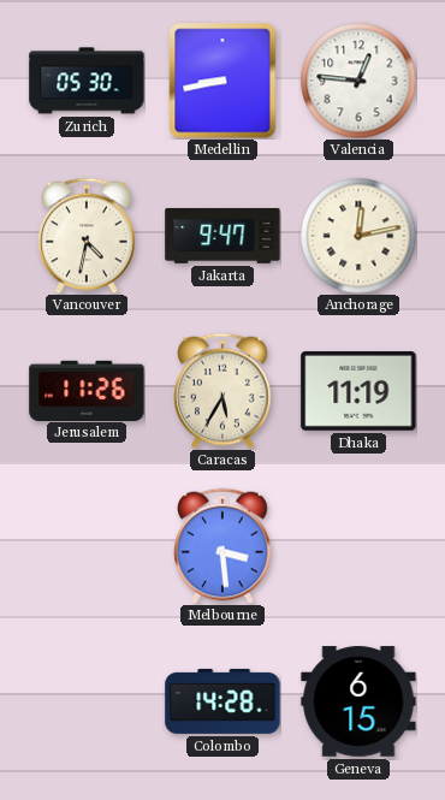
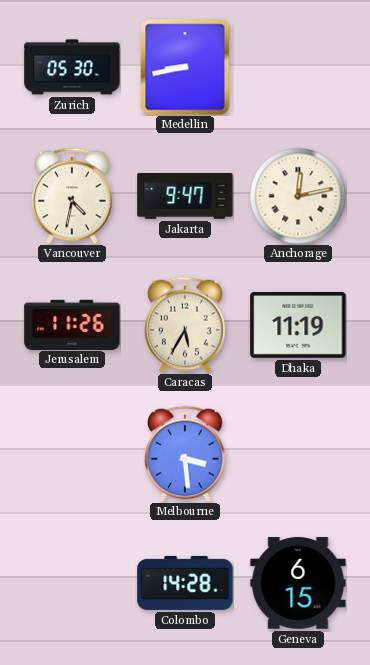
Valencia: 12:46 -> none (358, 81)
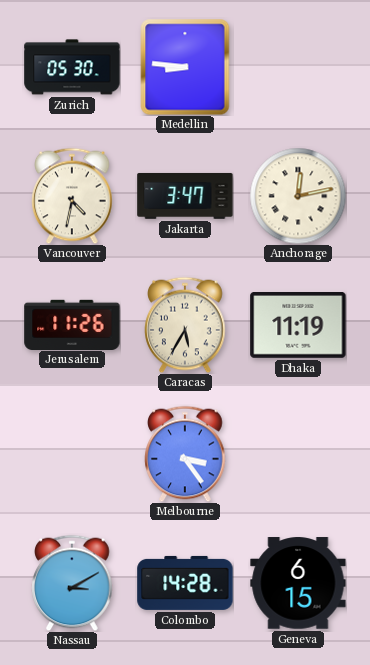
Medellin: 8:43 -> 8:46 (185, 67)
Jakarta: 9:47 -> 3:47 (185, 196)
Melbourne: 3:29 -> 3:24 (185, 454)
Nassau: none -> 3:10 (72, 583)
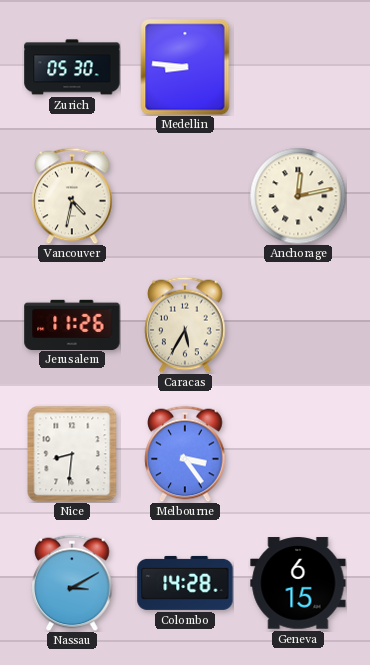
Jakarta: 3:47 -> none (185, 196)
Dhaka: 11:19 -> none (298, 326)
Nice: none -> 8:31 (72, 454)
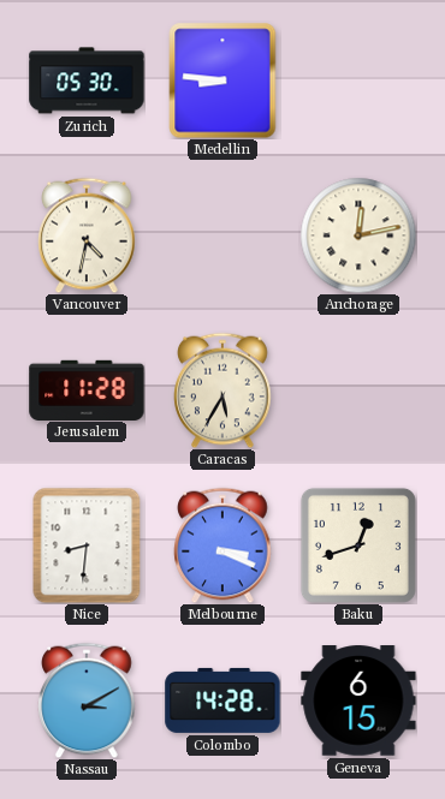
Jerusalem: 11:26 -> 11:28 (87, 389)
Melbourne: 3:24 -> 3:19 (222, 545)
Baku: none -> 12:42 (358, 545)
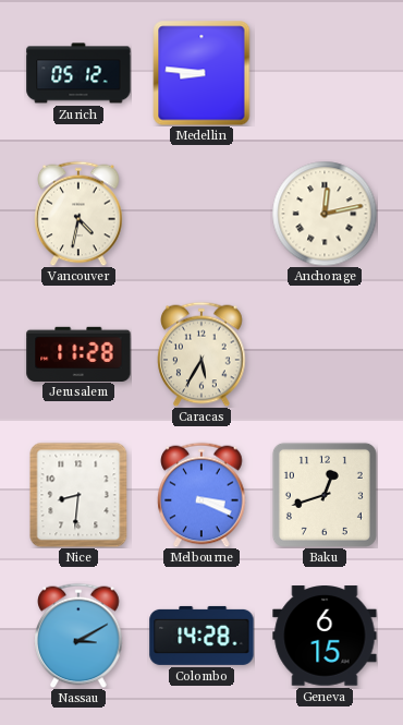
Zurich: 05:30 -> 05:12 (78, 73)
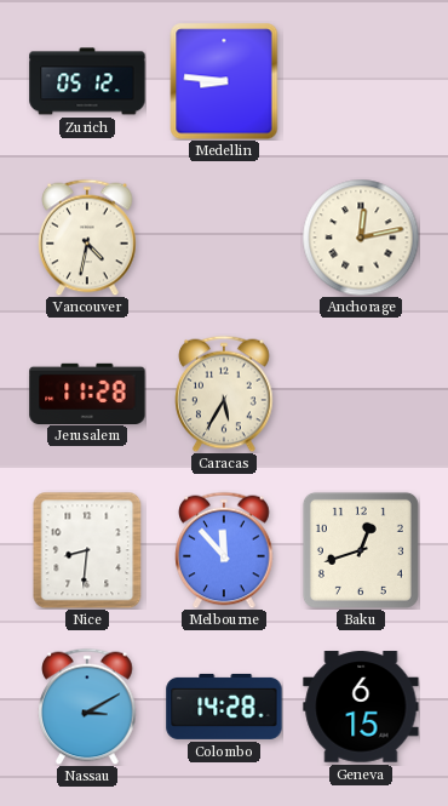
Melbourne: 3:19 -> 11:53 (224, 550)
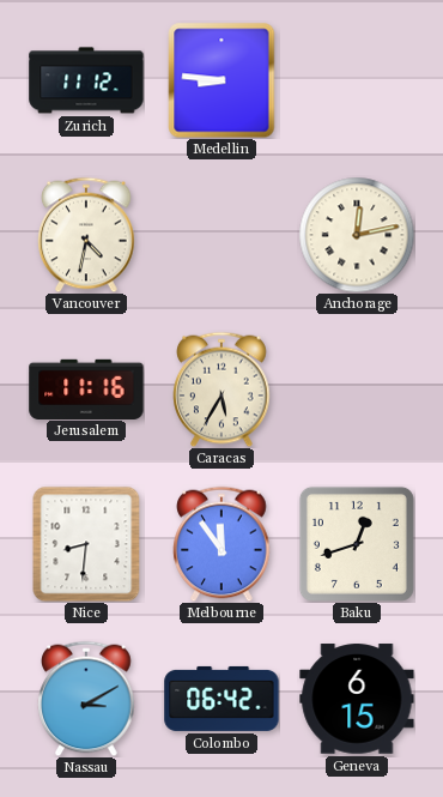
Zurich: 05:12 -> 11:12 (86, 80)
Jerusalem: 11:28 -> 11:16 (86, 388)
Melbourne: 11:53 -> 11:54 (221, 544)
Colombo: 14:28 -> 06:42 (221, 699)
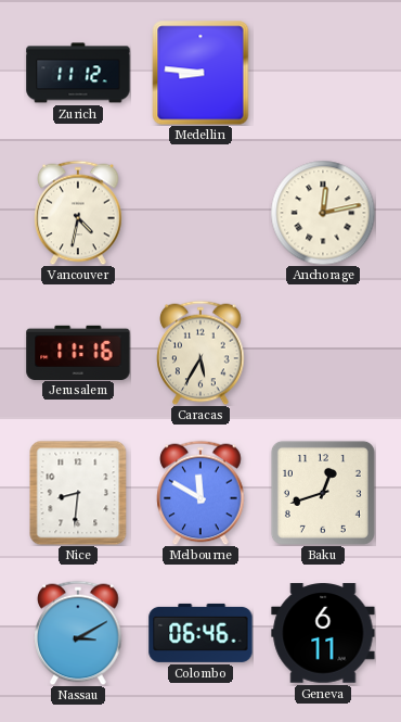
Melbourne: 11:54 -> 11:50 (200, 493)
Colombo: 06:42 -> 06:46 (200, 633)
Geneva: 6:15 -> 6:11 (323, 633)
